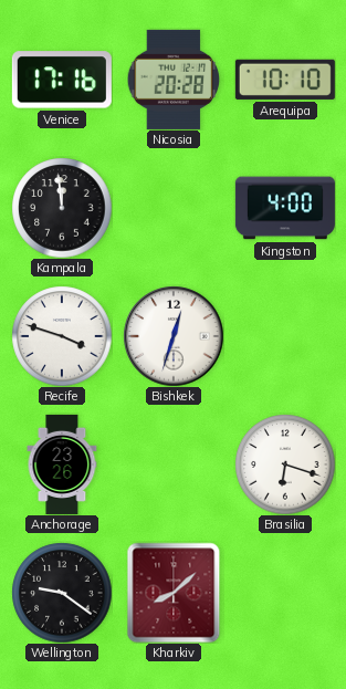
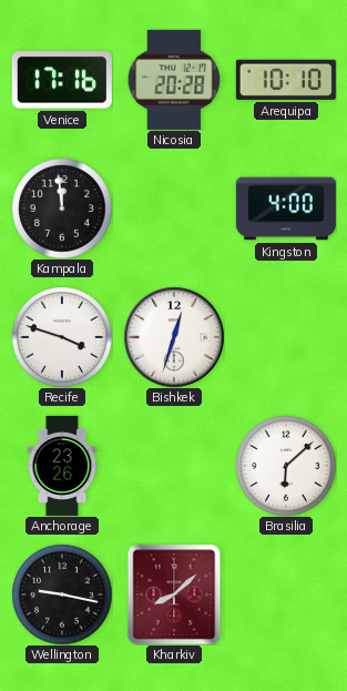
Brasilia: 6:18 -> 6:08 (286, 466)
Wellington: 9:21 -> 9:17 (62, 595)
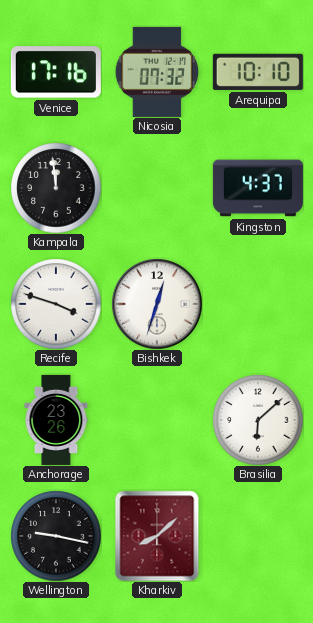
Nicosia: 20:28 -> 07:32 (157, 72)
Kingston: 4:00 -> 4:37 (258, 188)
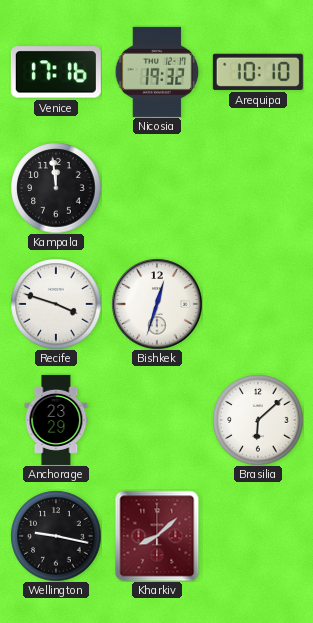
Nicosia: 07:32 -> 19:32 (157, 72)
Kingston: 4:37 -> none (258, 188)
Anchorage: 23:26 -> 23:29 (56, 420)
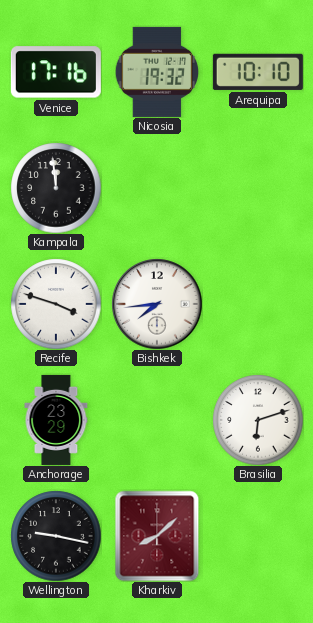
Bishkek: 12:33 -> 7:44 (157, 304)
Brasilia: 6:08 -> 6:12 (258, 420)
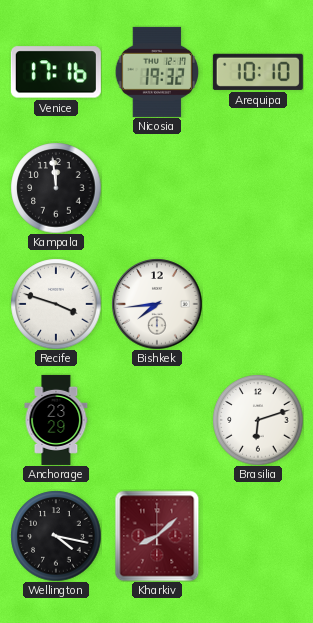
Wellington: 9:17 -> 4:17 (56, 536)
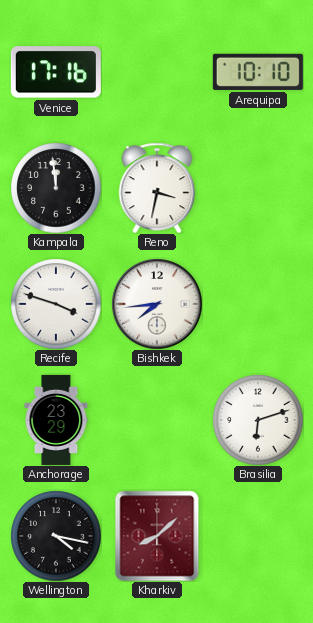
Nicosia: 19:32 -> none (157, 72)
Reno: none -> 3:32 (157, 187)
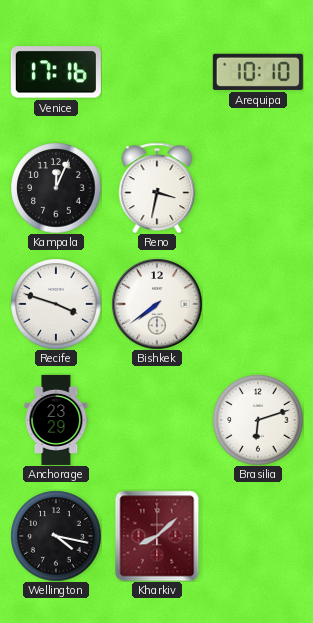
Kampala: 11:59 -> 12:04 (56, 188)
Bishkek: 7:44 -> 7:39 (157, 304)
